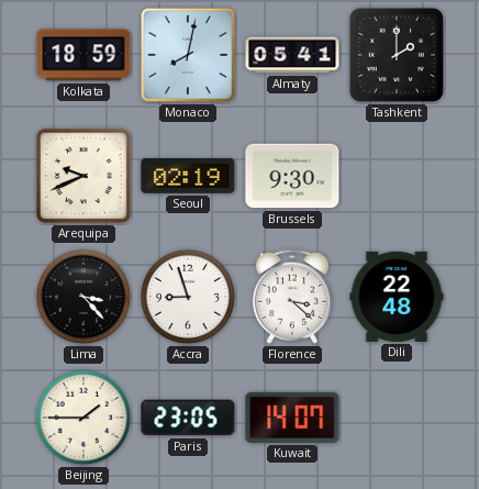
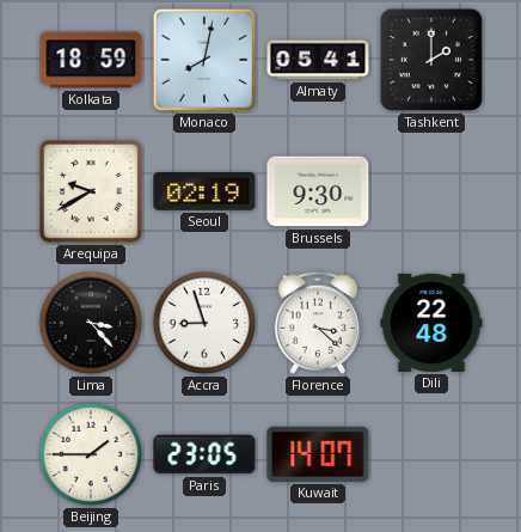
Arequipa: 9:41 -> 9:40 (91, 191)
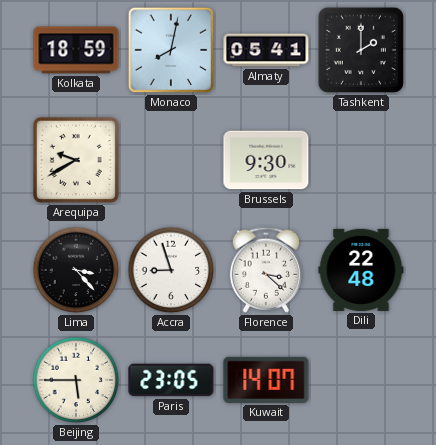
Seoul: 02:19 -> none (204, 191)
Beijing: 1:45 -> 5:45 (76, 380)
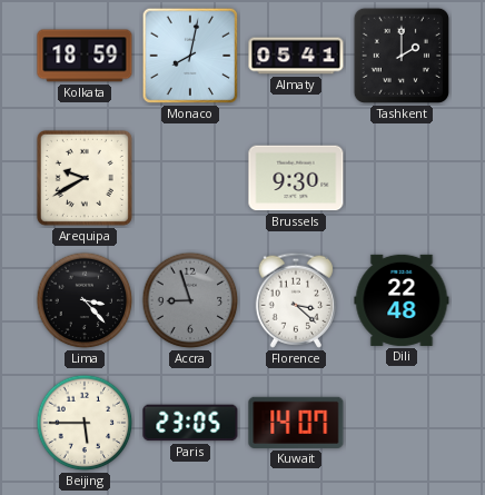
Accra dial: white -> grey (190, 300)
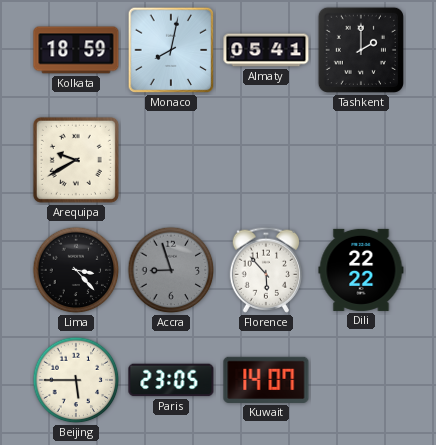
Brussels: 9:30 -> none (296, 178)
Florence: 3:22 -> 5:53 (265, 270)
Dili: 22:48 -> 22:22 (361, 270)
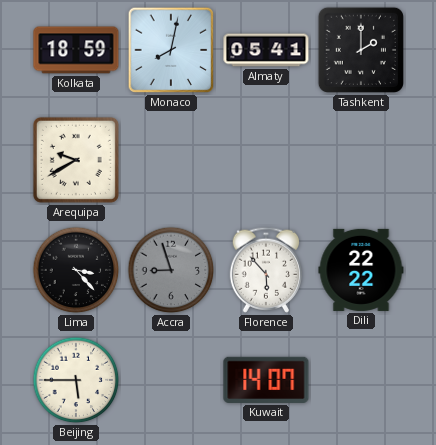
Paris: 23:05 -> none (171, 380)
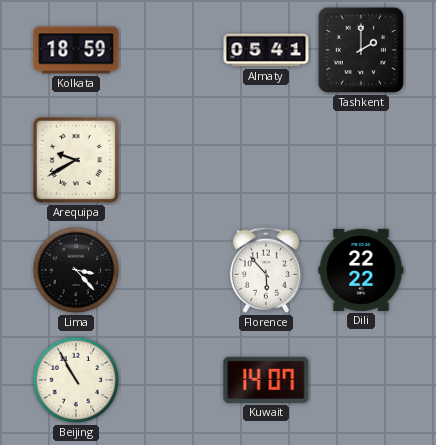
Monaco: 8:02 -> none (171, 50)
Accra: 8:57 -> none (171, 270)
Beijing: 5:45 -> 10:55 (76, 380)
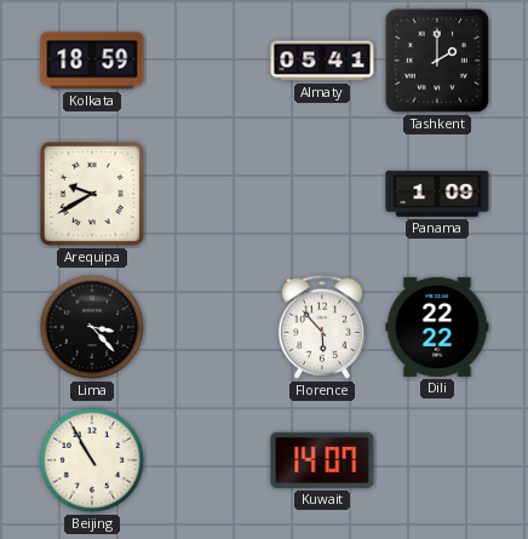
Panama: none -> 1:09 (437, 194)
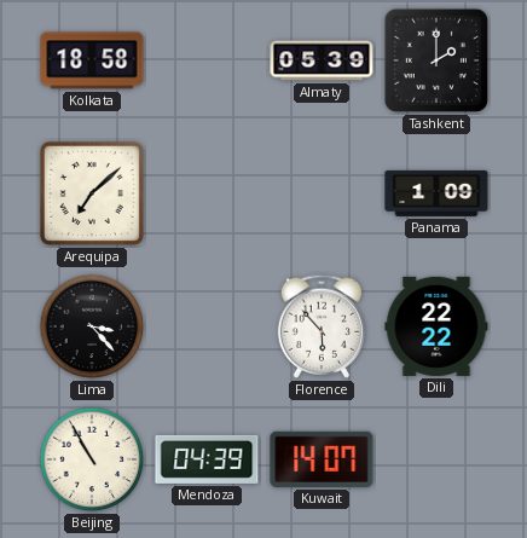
Kolkata: 18:59 -> 18:58 (92, 60)
Almaty: 05:41 -> 05:39 (322, 60)
Arequipa: 9:40 -> 7:08 (92, 193)
Mendoza: none -> 04:39 (207, 459)
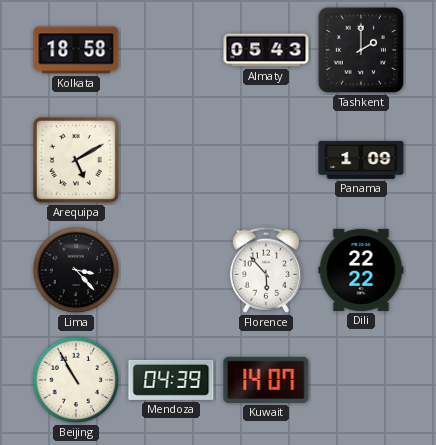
Almaty: 05:39 -> 05:43 (266, 50)
Arequipa: 7:08 -> 5:10 (76, 160)
